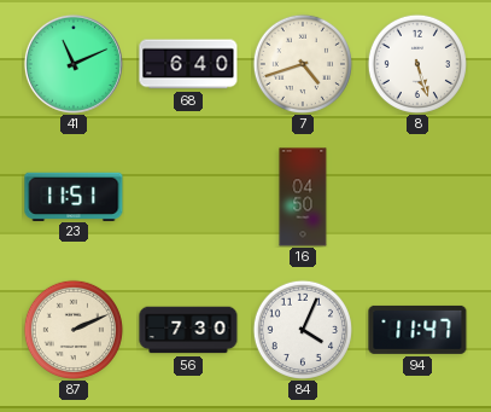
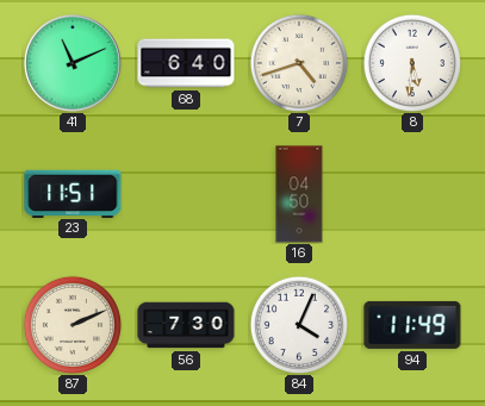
8: 5:27 -> 5:31 (412, 63)
94: 11:47 -> 11:49 (412, 325)
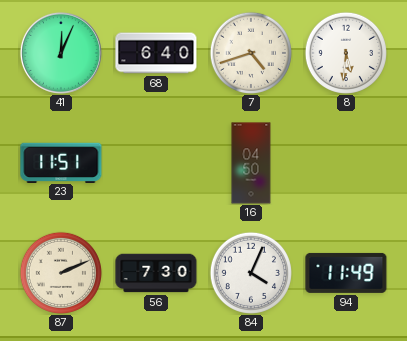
41: 11:11 -> 12:04 (61, 53)
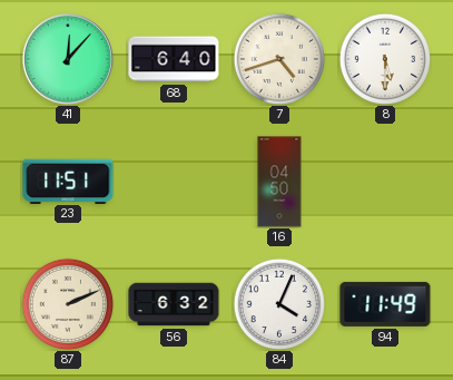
41: 12:04 -> 12:07 (68, 59)
8: 5:31 -> 5:30 (385, 59)
56: 7:30 -> 6:32 (174, 304)
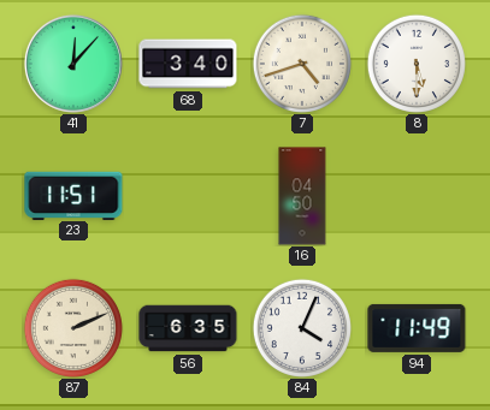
68: 6:40 -> 3:40 (188, 64)
56: 6:32 -> 6:35 (188, 328)
